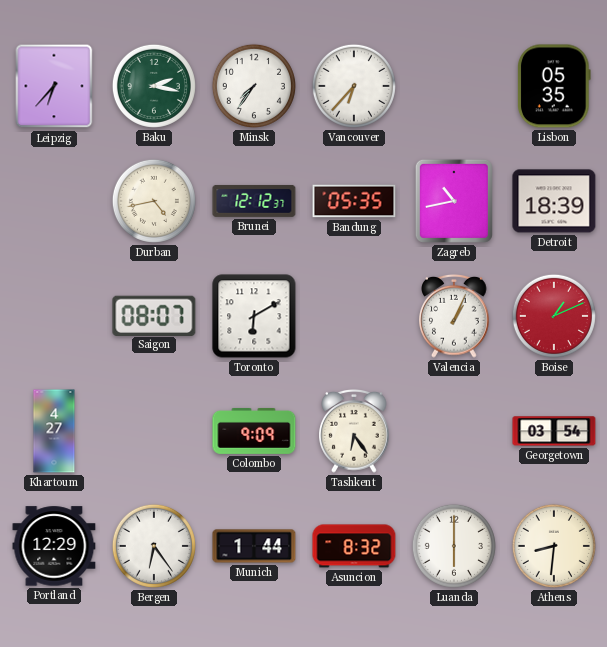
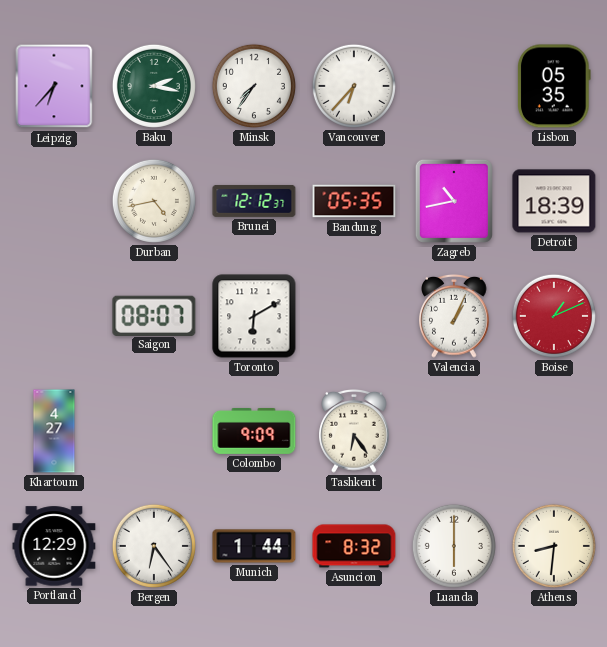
Georgetown: 03:54 -> none (554, 431)
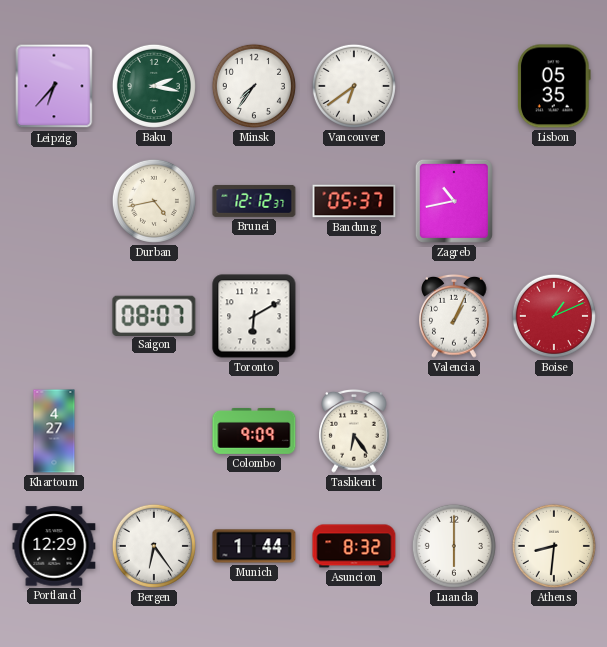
Vancouver: 6:37 -> 6:39 (354, 86)
Bandung: 05:35 -> 05:37 (354, 201)
Detroit: 18:39 -> none (554, 201)
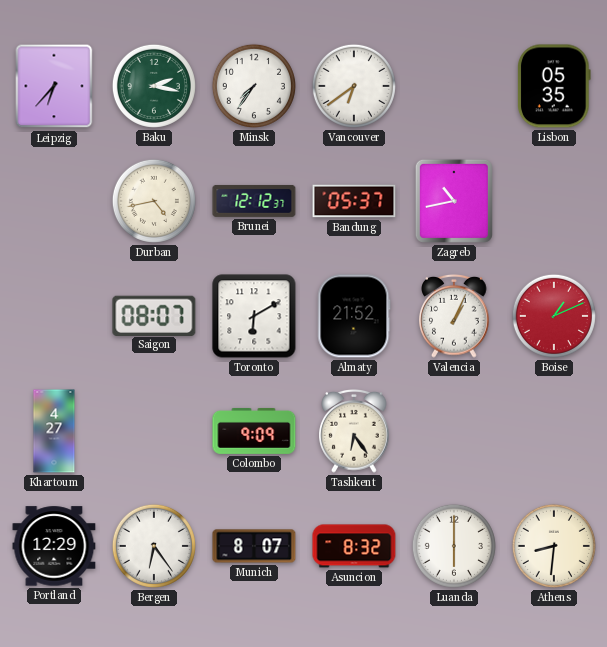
Almaty: none -> 21:52 (354, 316)
Munich: 1:44 -> 8:07 (254, 546)
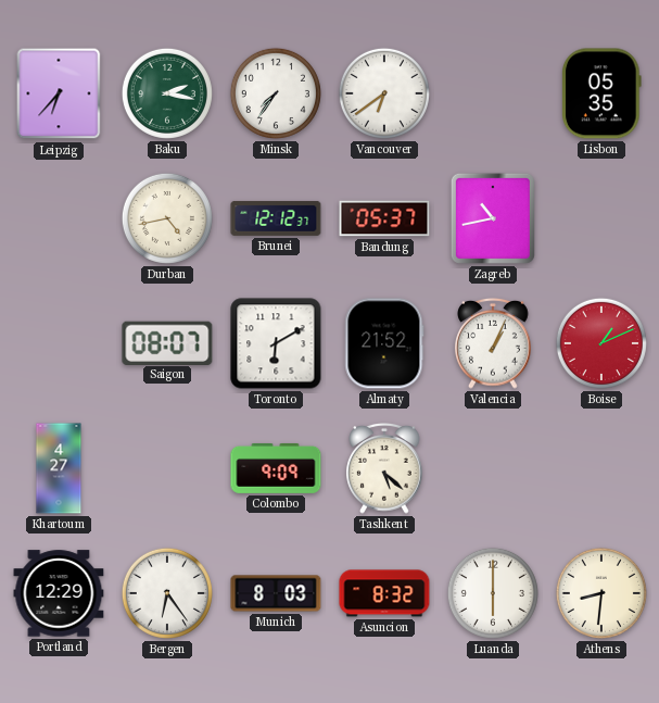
Tashkent: 6:24 -> 5:22 (384, 469)
Munich: 8:07 -> 8:03 (276, 593)
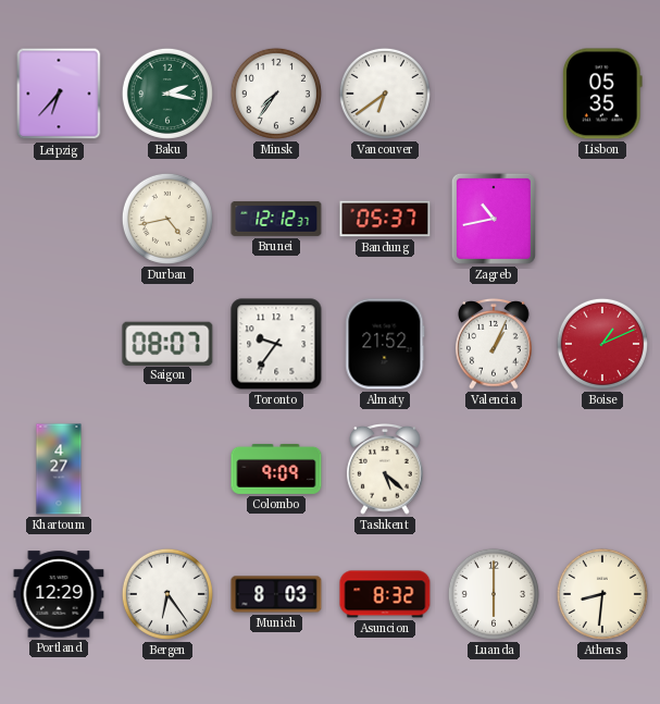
Toronto: 6:10 -> 9:36 (276, 344)
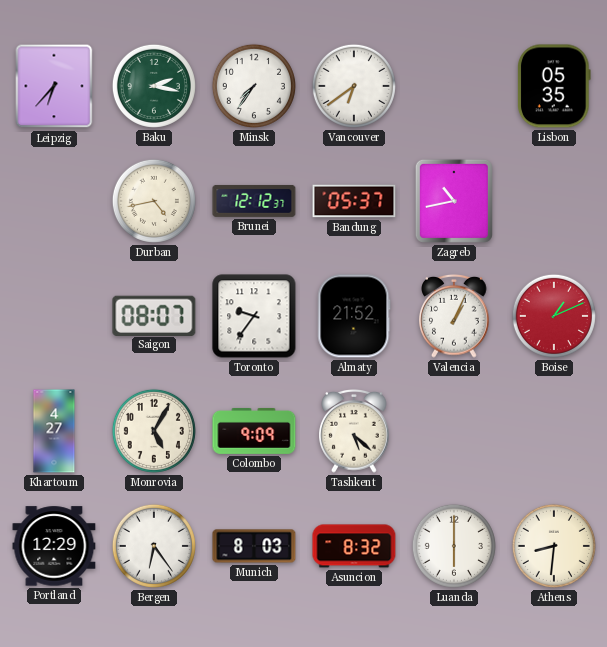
Monrovia: none -> 5:05 (154, 431)
